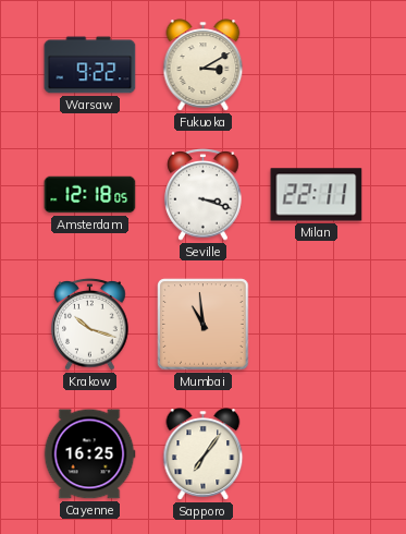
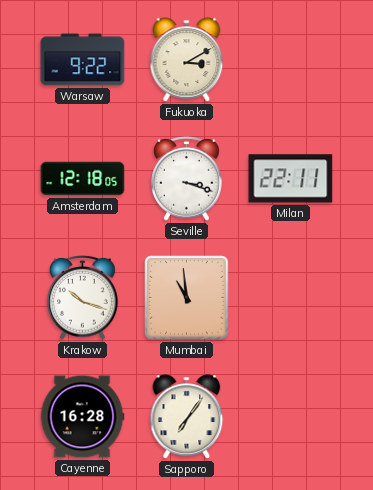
Cayenne: 16:25 -> 16:28 (82, 417)
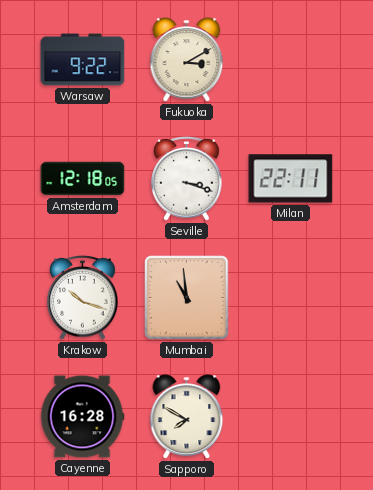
Sapporo: 7:06 -> 7:50 (187, 417)
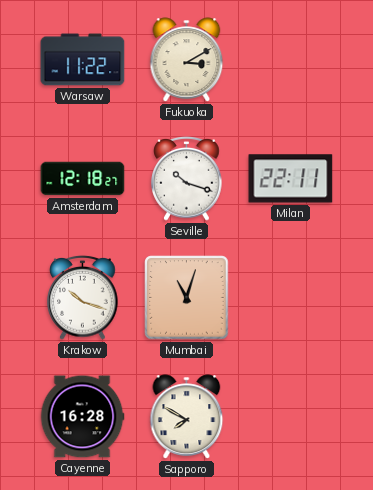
Warsaw: 9:22 -> 11:22 (83, 60)
Amsterdam: 12:18:05 -> 12:18:27 (83, 179)
Seville: 3:18 -> 10:18 (187, 178)
Mumbai: 10:59 -> 11:03 (187, 298)
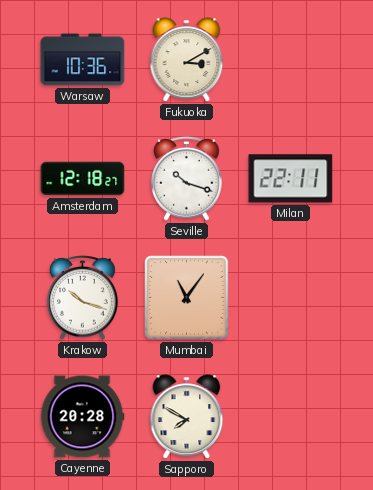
Warsaw: 11:22 -> 10:36 (83, 60)
Mumbai: 11:03 -> 11:06 (187, 298)
Cayenne: 16:28 -> 20:28 (82, 417)
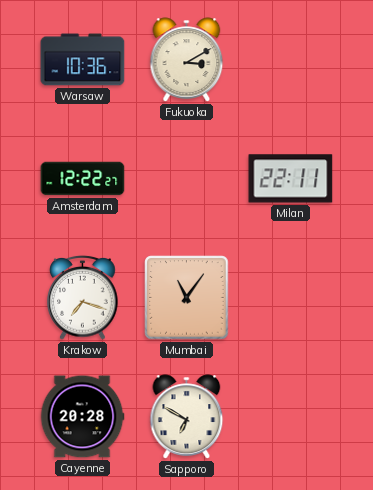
Amsterdam: 12:18 -> 12:22 (83, 179)
Seville: 10:18 -> none (187, 178)
Krakow: 10:18 -> 7:18 (83, 297)
Sapporo: 7:50 -> 6:50 (187, 417)
